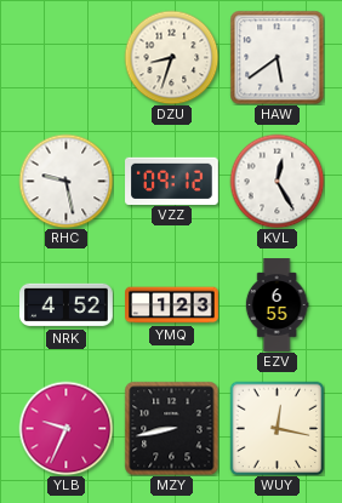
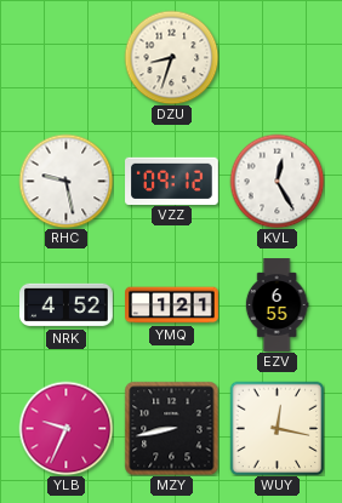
HAW: 5:39 -> none (277, 57)
YMQ: 1:23 -> 1:21 (172, 305)
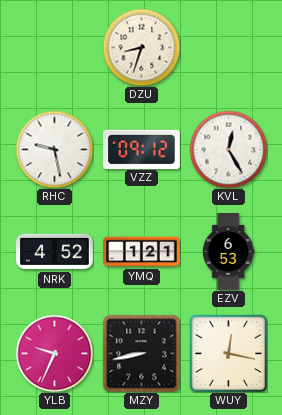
EZV: 6:55 -> 6:53 (228, 252)
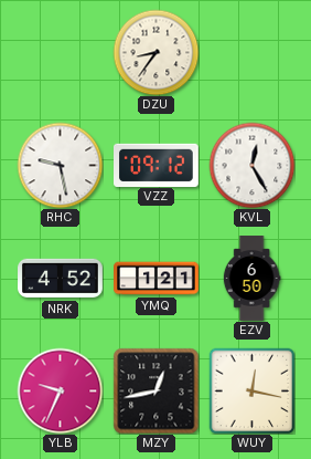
DZU: 8:33 -> 8:36 (155, 52)
EZV: 6:53 -> 6:50 (251, 279)
MZY: 8:43 -> 12:43 (155, 390)
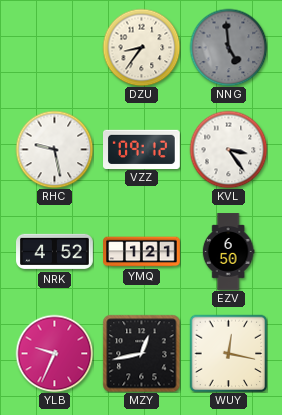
NNG: none -> 4:59 (228, 47)
KVL: 12:25 -> 3:24 (228, 149)
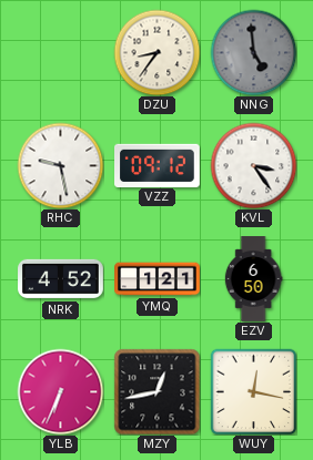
YLB: 9:34 -> 6:34 (60, 391)
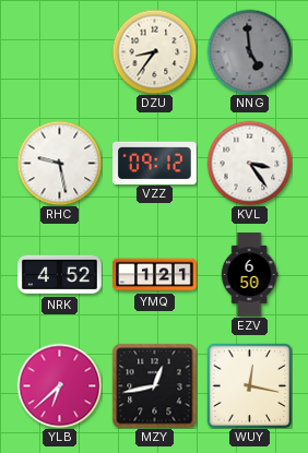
YLB: 6:34 -> 6:38 (59, 385)
